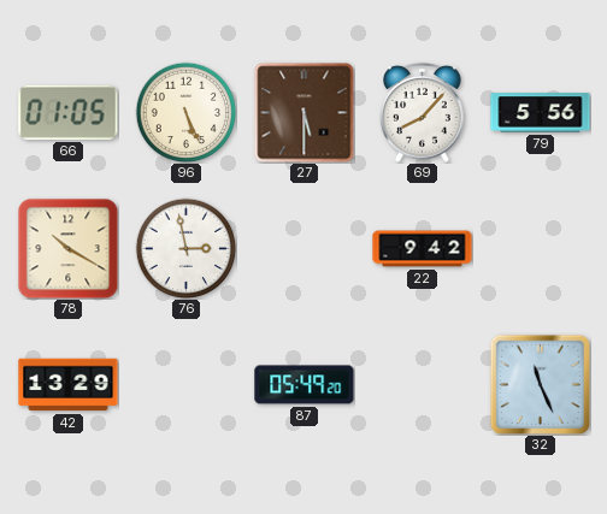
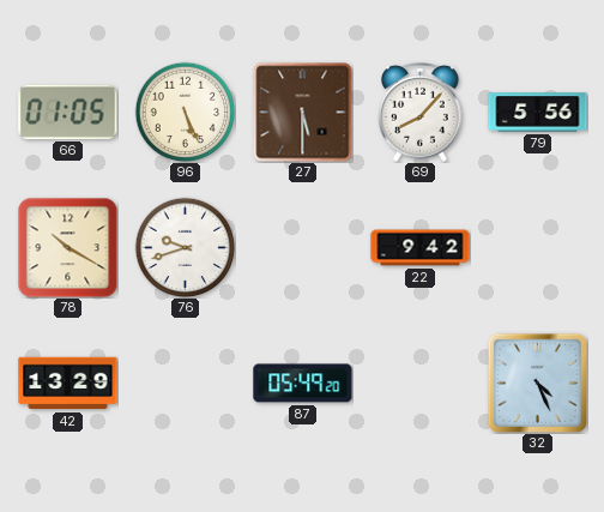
76: 2:58 -> 9:42 (185, 247)
32: 11:26 -> 4:26 (537, 383)
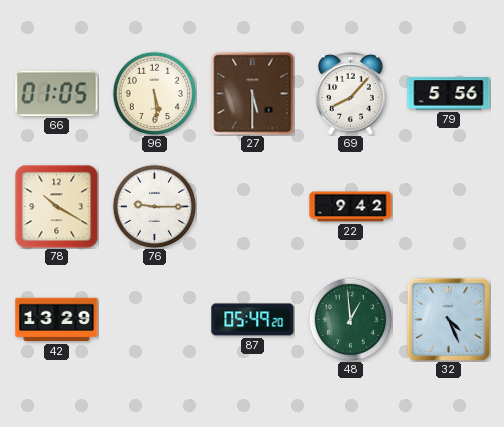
96: 5:26 -> 5:29 (154, 93)
76: 9:42 -> 9:15 (154, 206)
48: none -> 12:59 (350, 319)
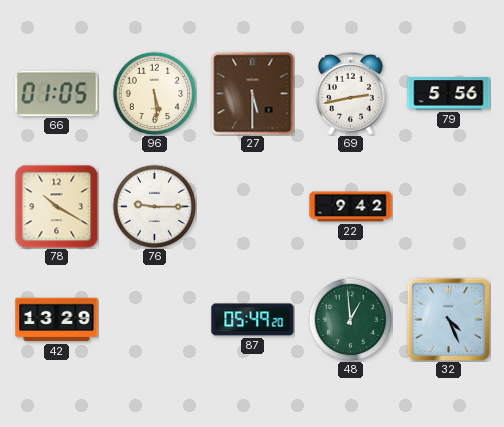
69: 8:07 -> 2:43 (351, 94)
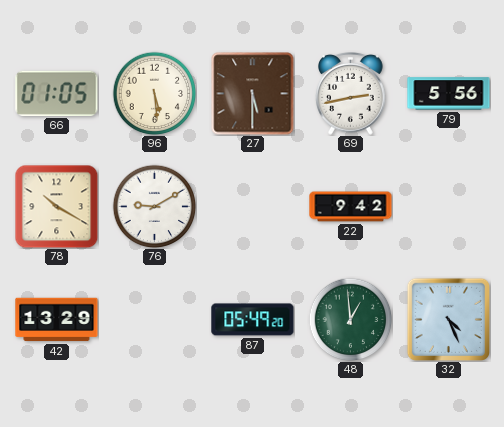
76: 9:15 -> 9:10 (154, 206)
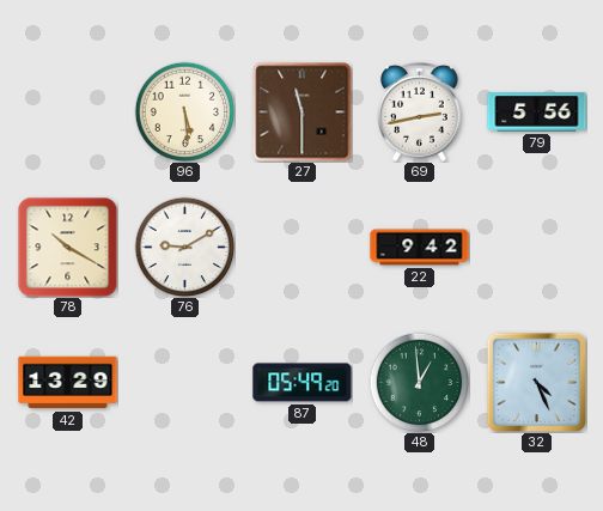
66: 01:05 -> none (57, 93)
27: 5:30 -> 11:30 (303, 112)
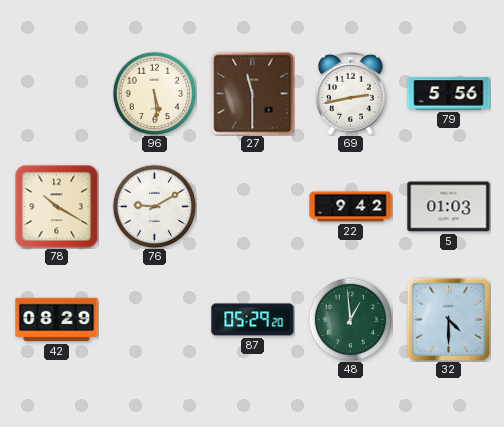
5: none -> 01:03 (449, 207)
42: 13:29 -> 08:29 (57, 320)
87: 05:49 -> 05:29 (253, 320)
32: 4:26 -> 4:30 (448, 319)
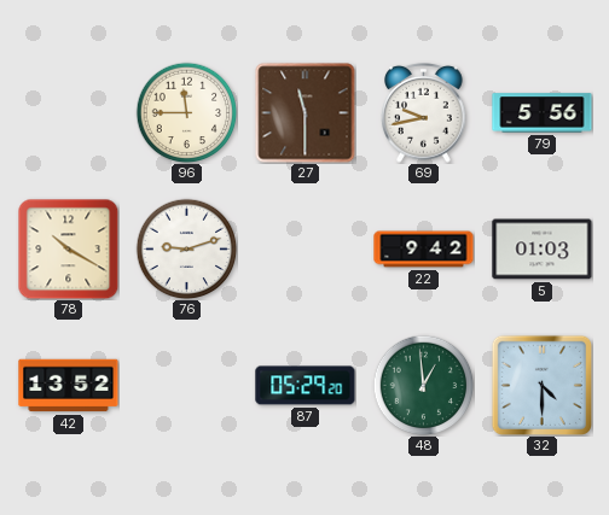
96: 5:29 -> 11:45 (186, 112)
69: 2:43 -> 9:43 (424, 113)
76: 9:10 -> 9:12 (186, 248)
42: 08:29 -> 13:52 (69, 386)
